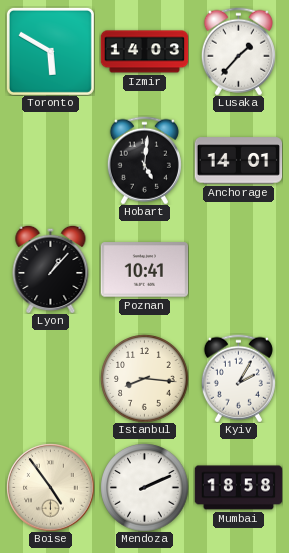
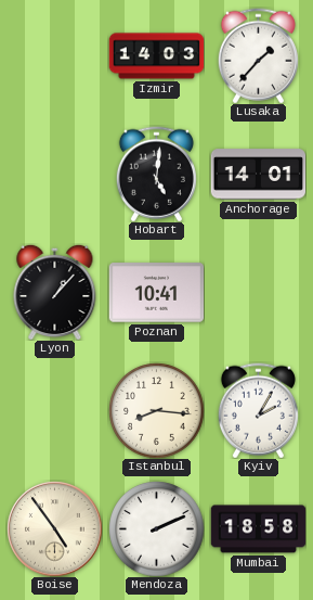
Toronto: 5:50 -> none (50, 51)
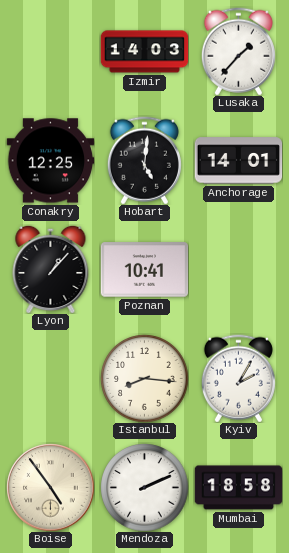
Conakry: none -> 12:25 (50, 161)
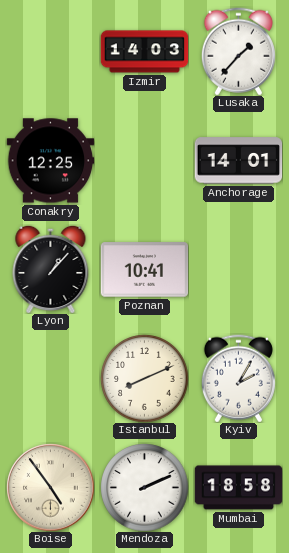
Hobart: 5:01 -> none (144, 160)
Istanbul: 8:16 -> 8:11 (144, 378)
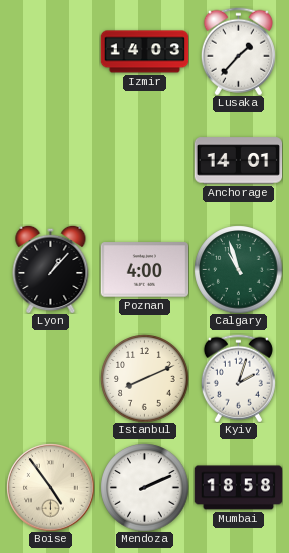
Conakry: 12:25 -> none (50, 161)
Poznan: 10:41 -> 4:00 (144, 270)
Calgary: none -> 10:57 (238, 269)
Kyiv: 2:05 -> 2:03 (238, 378)
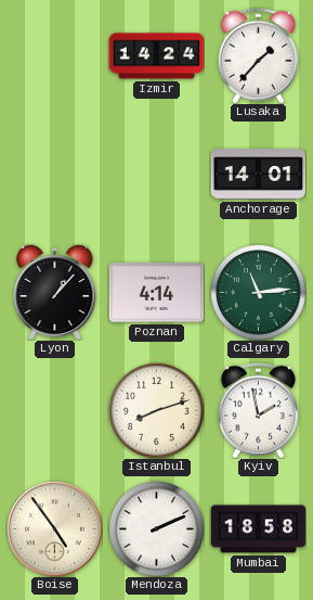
Izmir: 14:03 -> 14:24 (156, 56)
Poznan: 4:00 -> 4:14 (156, 293)
Calgary: 10:57 -> 11:14 (258, 292)
Istanbul: 8:11 -> 8:12 (156, 410)
Kyiv: 2:03 -> 1:58 (258, 410)
